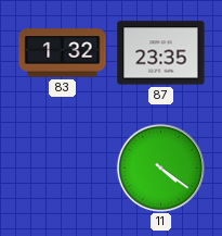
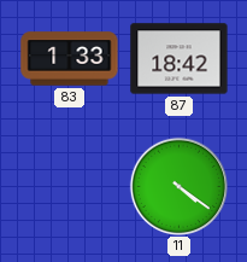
83: 1:32 -> 1:33 (70, 59)
87: 23:35 -> 18:42 (180, 59)
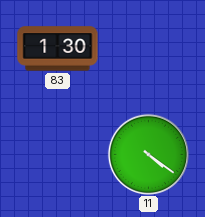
83: 1:33 -> 1:30 (58, 49)
87: 18:42 -> none (180, 59)
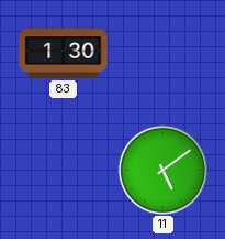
11: 4:21 -> 5:09 (162, 170)
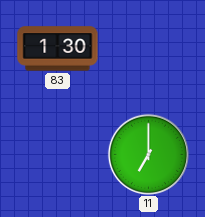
11: 5:09 -> 7:00 (148, 154)
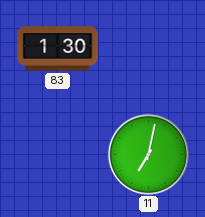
11: 7:00 -> 7:02 (148, 154)
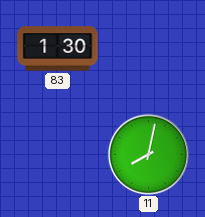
11: 7:02 -> 8:02 (148, 154)
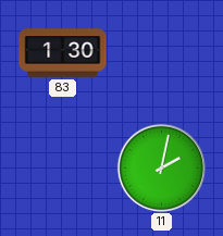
11: 8:02 -> 2:02 (161, 167)
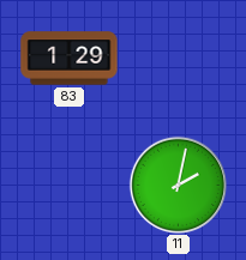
83: 1:30 -> 1:29 (70, 59)
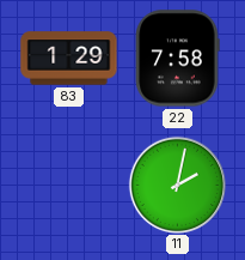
22: none -> 7:58 (177, 59)
